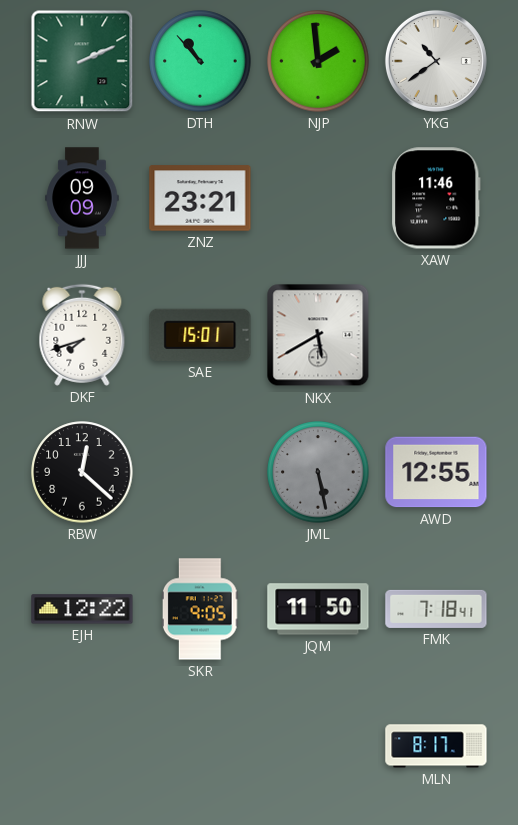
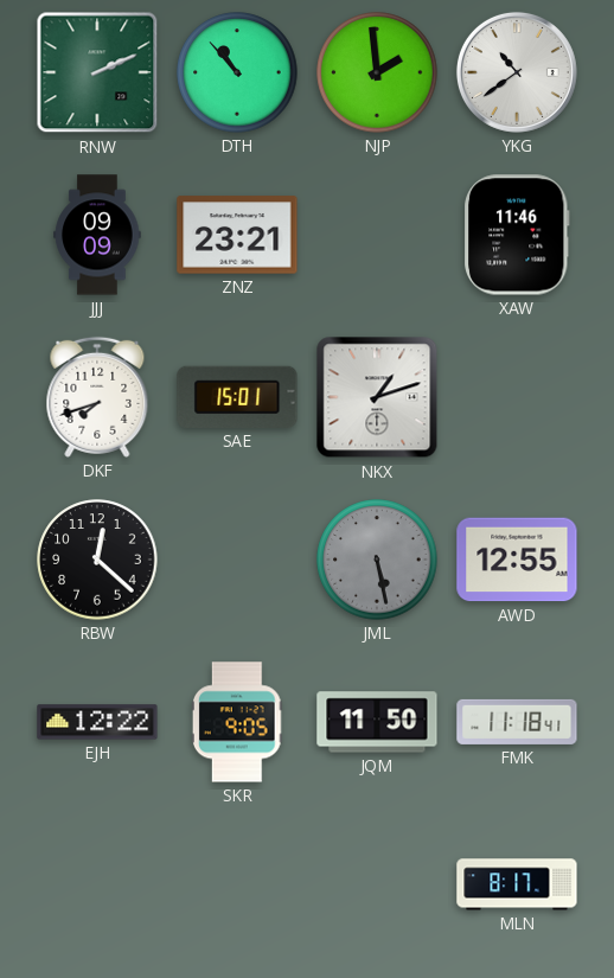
NKX: 5:40 -> 1:12 (377, 397)
FMK: 7:18 -> 11:18 (517, 722)
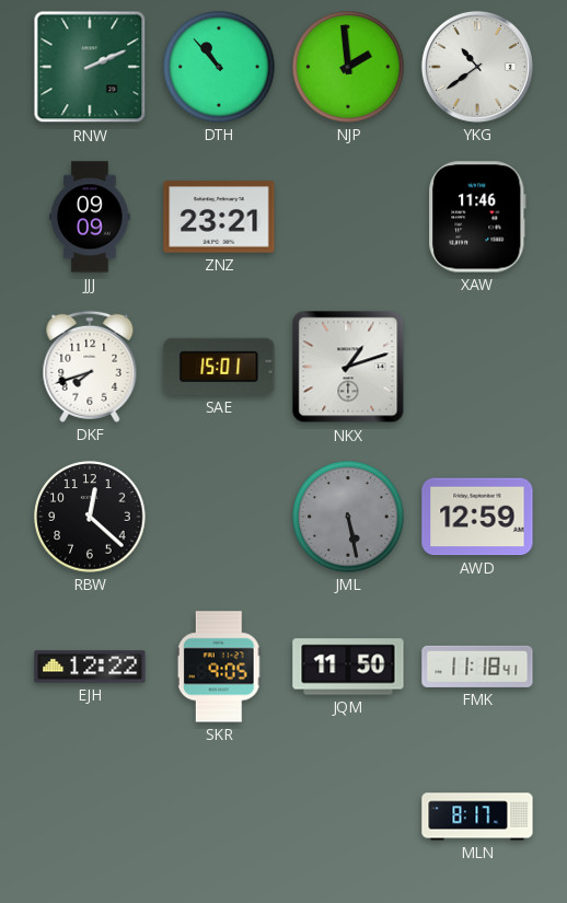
AWD: 12:55 -> 12:59 (477, 517)
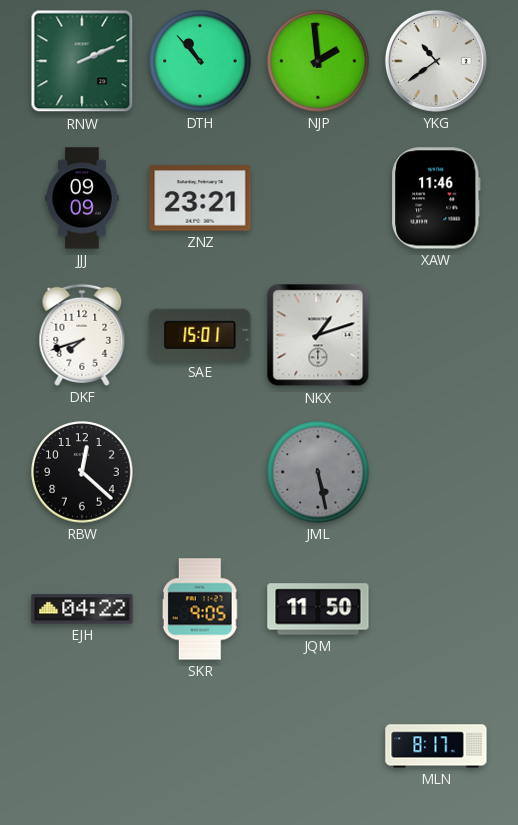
AWD: 12:59 -> none (477, 517)
EJH: 12:22 -> 04:22 (82, 609)
FMK: 11:18 -> none (477, 667)
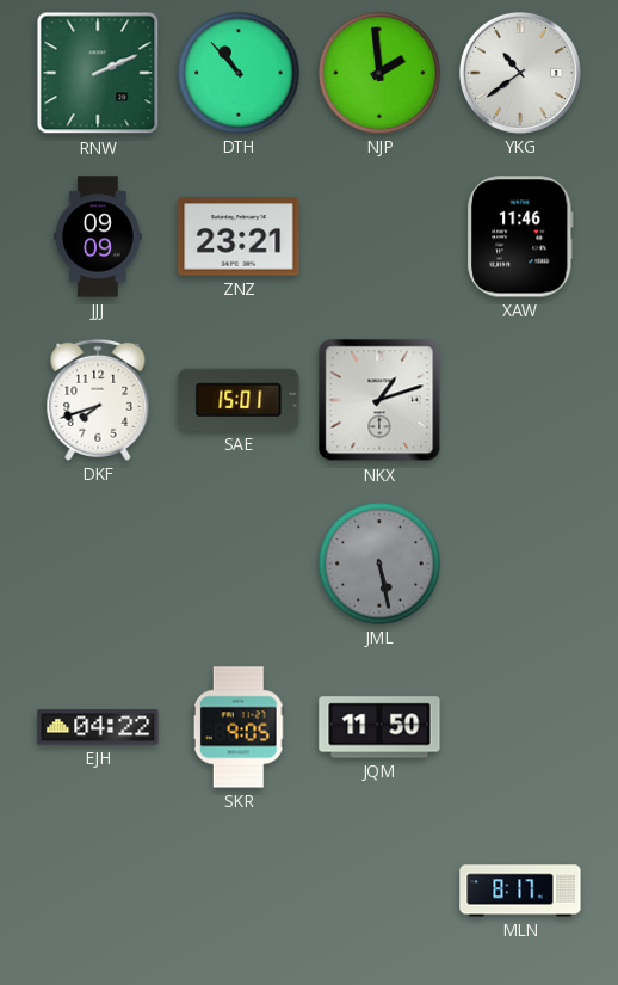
RBW: 12:22 -> none (82, 472)
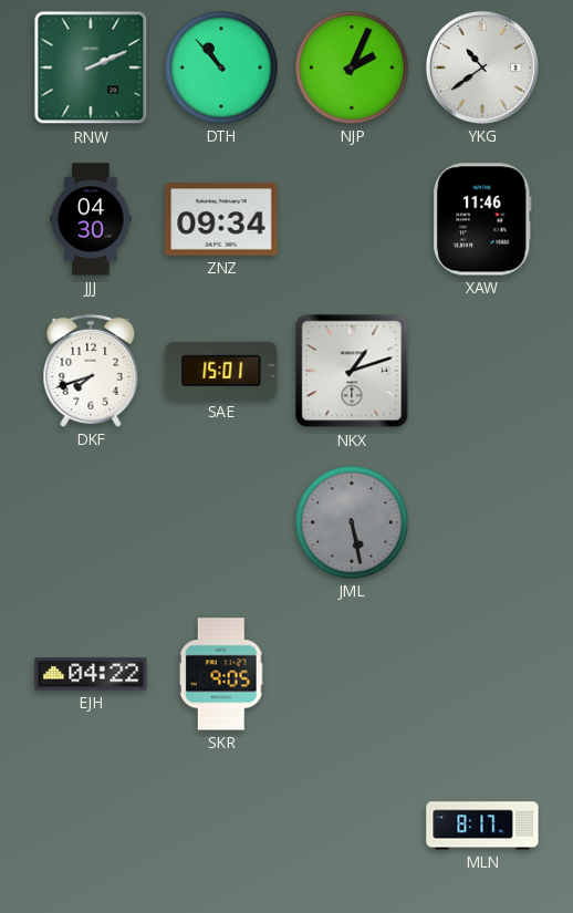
NJP: 1:59 -> 2:04 (352, 68)
JJJ: 09:09 -> 04:30 (91, 219)
ZNZ: 23:21 -> 09:34 (221, 219)
JQM: 11:50 -> none (379, 727)
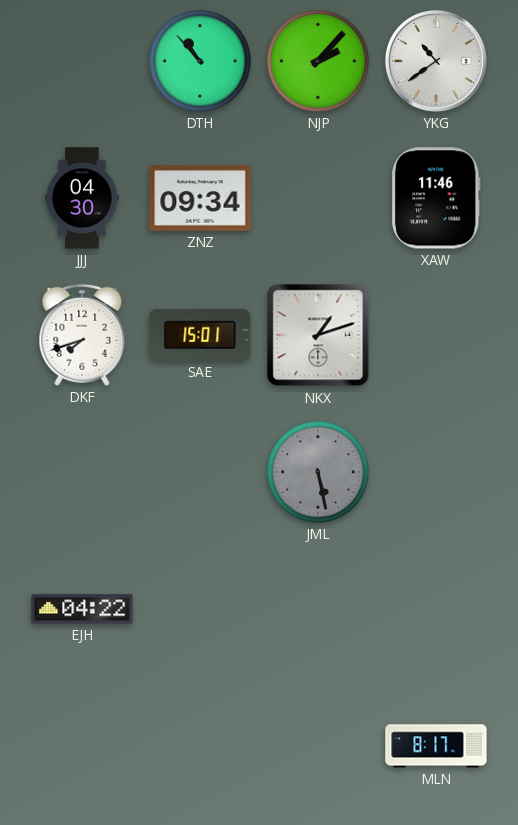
RNW: 2:11 -> none (91, 68)
NJP: 2:04 -> 2:07 (318, 61)
SKR: 9:05 -> none (221, 674)
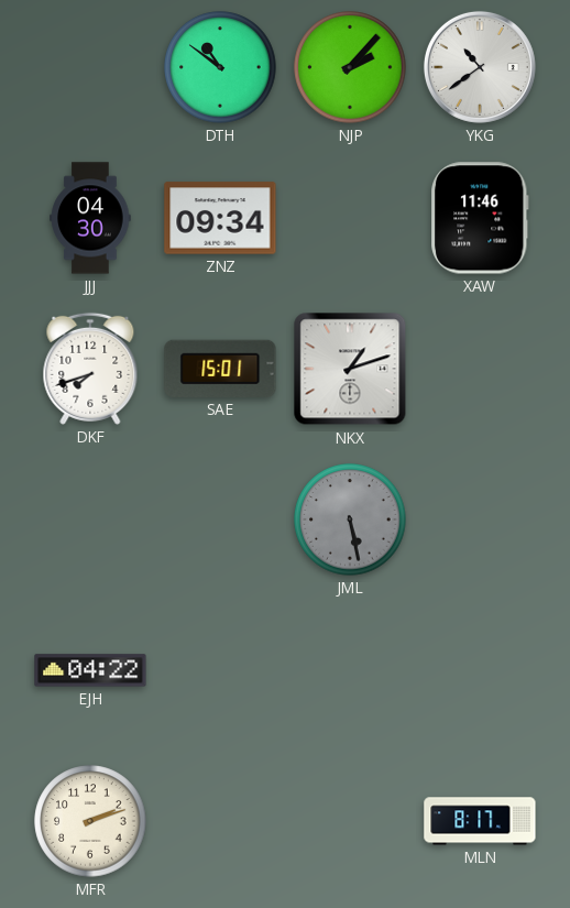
DTH: 10:53 -> 10:51 (220, 67)
MFR: none -> 2:12 (90, 821)
